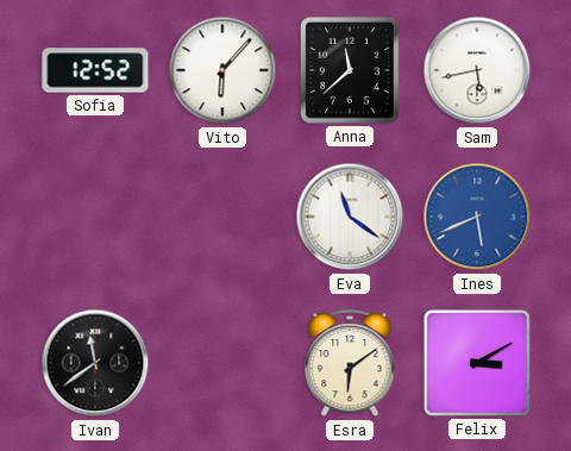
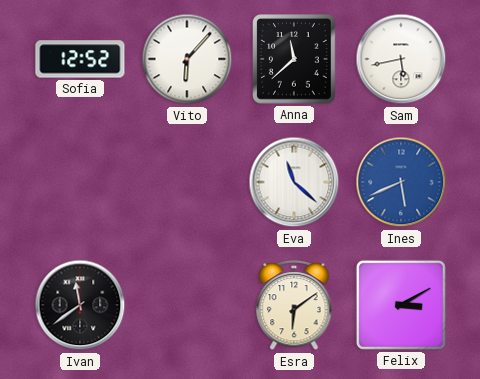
Eva: 11:21 -> 11:22 (294, 182)
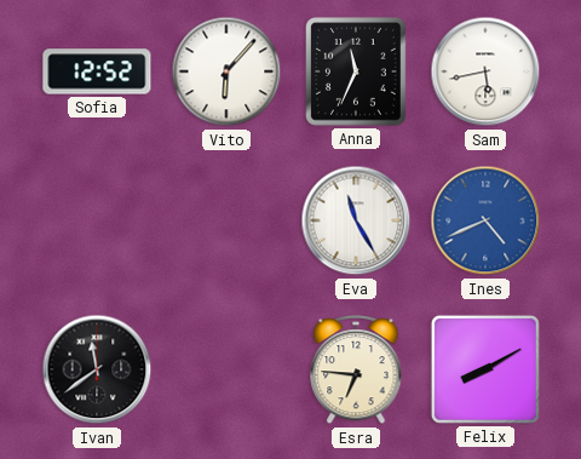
Anna: 11:38 -> 11:34 (356, 71)
Eva: 11:22 -> 11:25 (356, 220)
Ines: 5:41 -> 4:41 (485, 220)
Esra: 6:09 -> 6:46 (356, 369)
Felix: 3:10 -> 8:10 (485, 369)
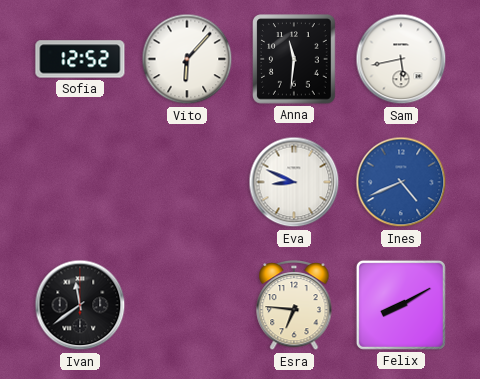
Anna: 11:34 -> 11:31 (294, 59)
Eva: 11:25 -> 8:49 (294, 182)
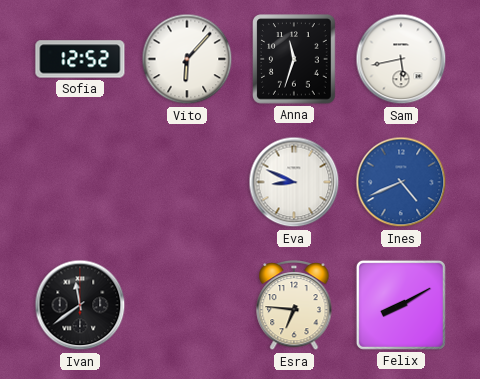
Anna: 11:31 -> 11:33 (294, 59)
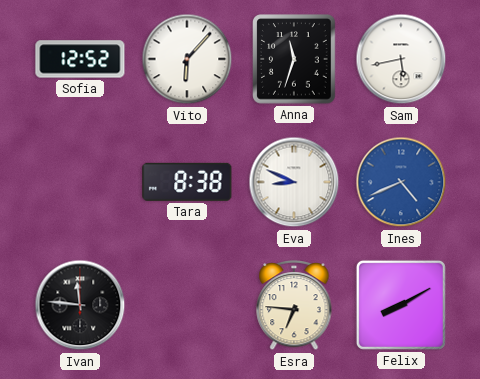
Tara: none -> 8:38 (187, 182)
Ivan: 11:39 -> 11:46 (80, 305)
